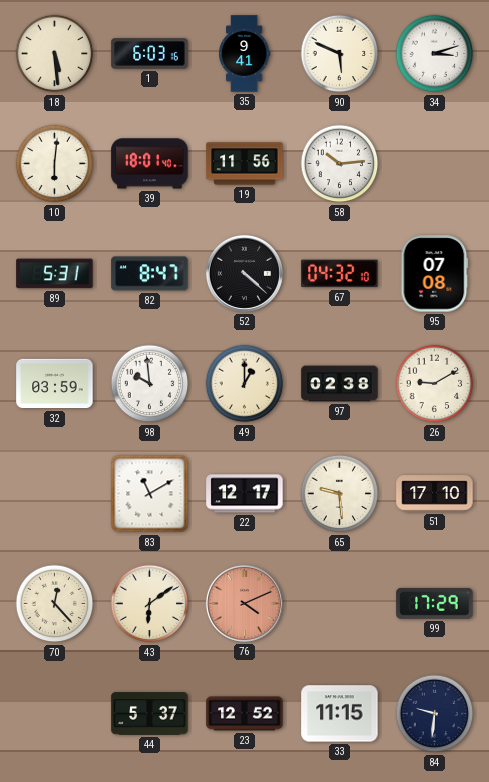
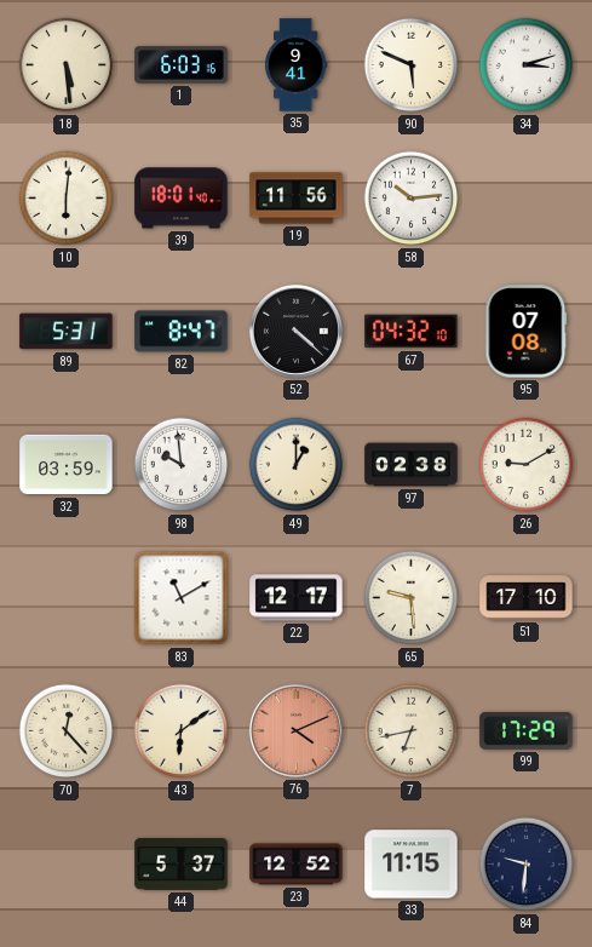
7: none -> 6:43 (412, 731)
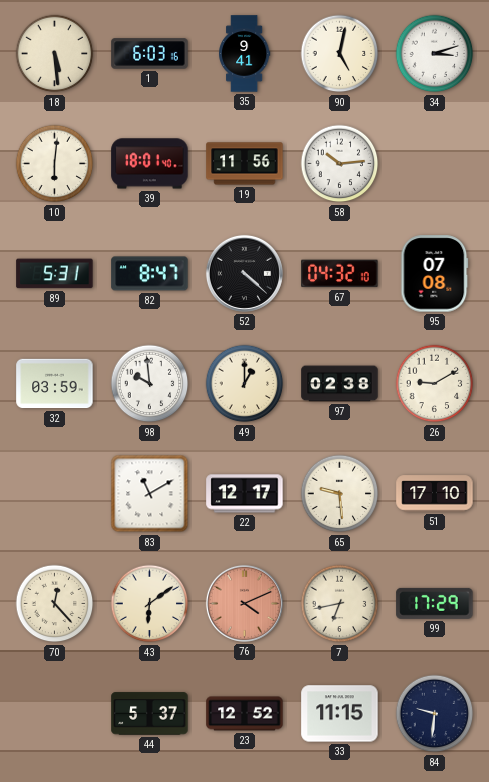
90: 5:49 -> 5:02 (340, 54)
